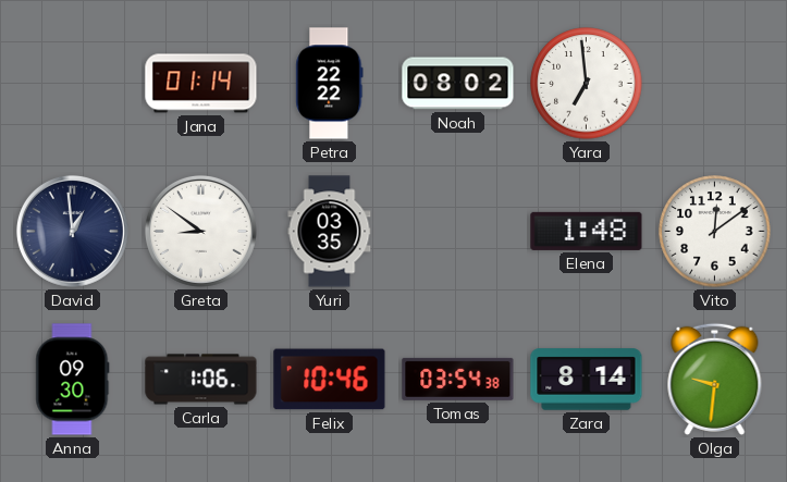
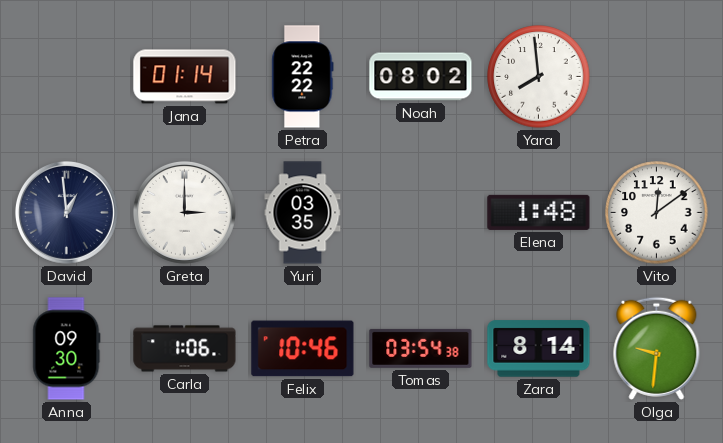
Yara: 6:59 -> 7:59 (539, 77)
Greta: 8:51 -> 3:00 (184, 212)
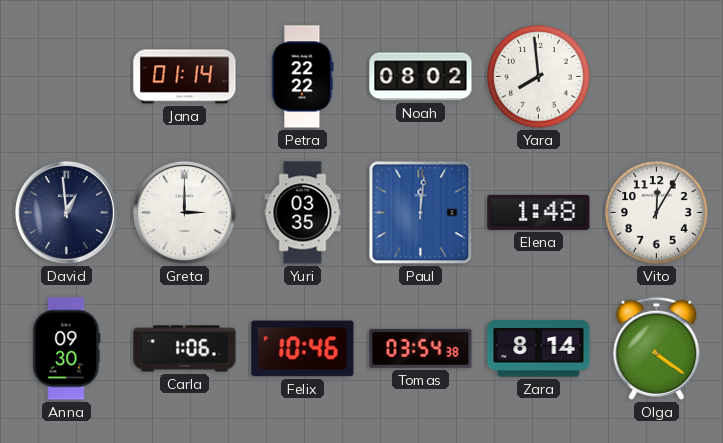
Paul: none -> 12:01 (421, 213)
Vito: 12:09 -> 12:05 (657, 213)
Olga: 9:31 -> 4:21 (657, 348)
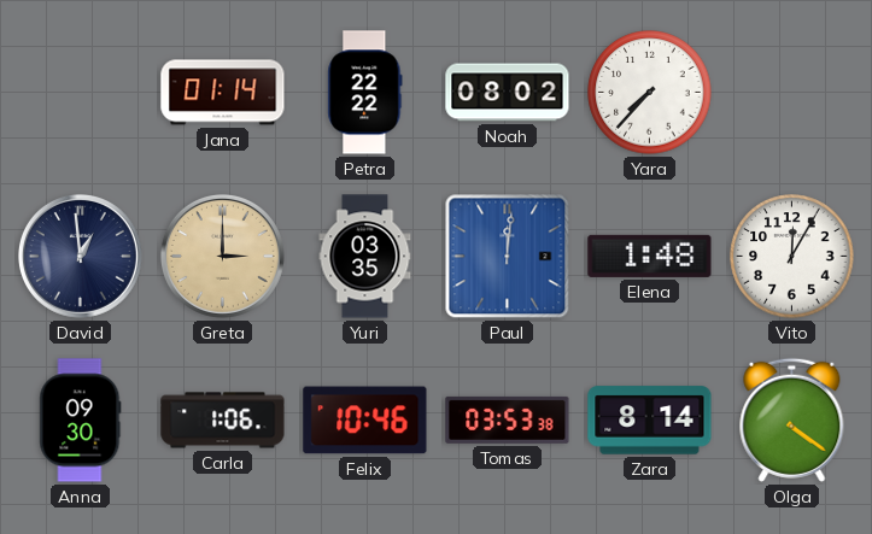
Yara: 7:59 -> 7:37 (650, 93)
Greta dial: white -> champagne (222, 256)
Tomas: 03:54 -> 03:53 (508, 419)
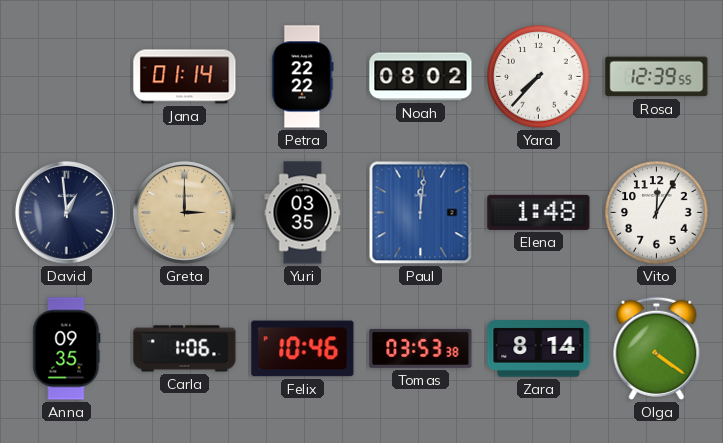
Rosa: none -> 12:39 (657, 77)
Anna: 09:30 -> 09:35 (67, 349)
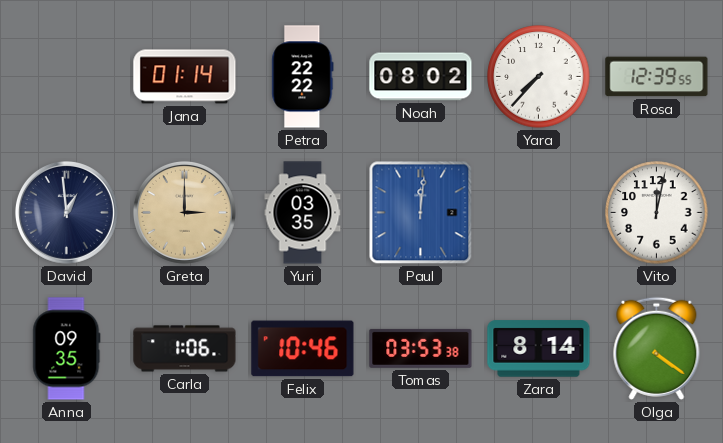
Elena: 1:48 -> none (539, 212)
Vito: 12:05 -> 12:02 (657, 213)
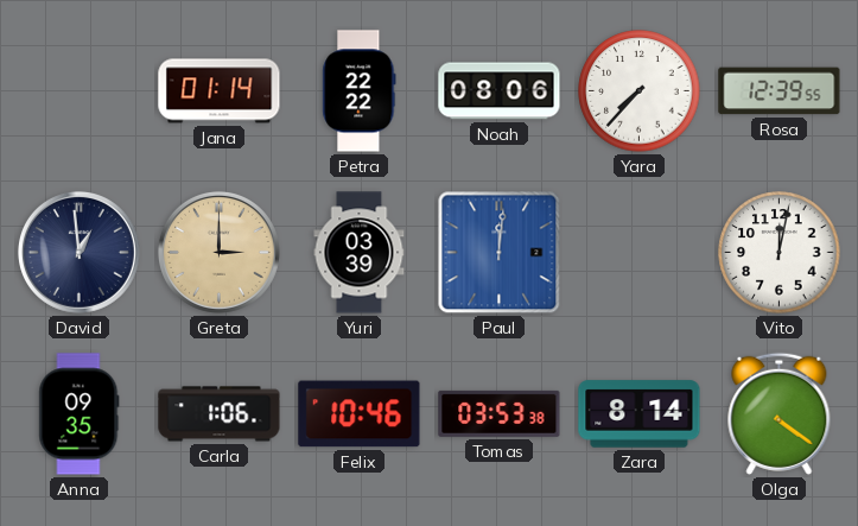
Noah: 08:02 -> 08:06 (500, 91)
Yuri: 03:35 -> 03:39 (360, 253)
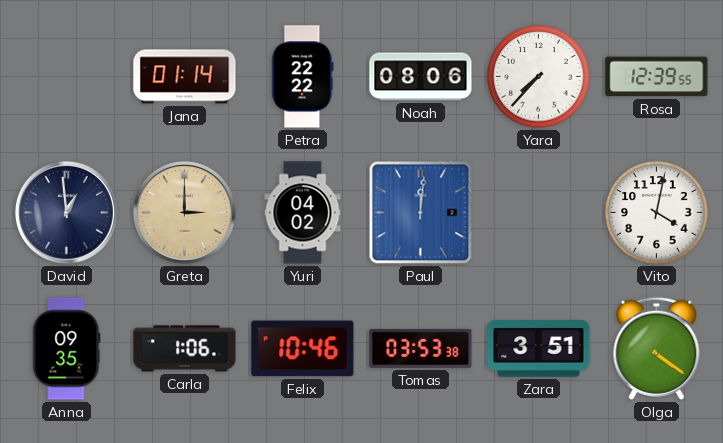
Yuri: 03:39 -> 04:02 (303, 213)
Vito: 12:02 -> 4:02 (657, 213)
Zara: 8:14 -> 3:51 (539, 349)
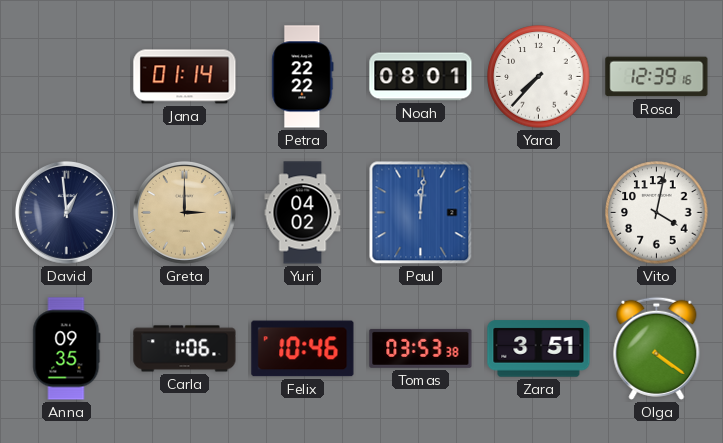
Noah: 08:06 -> 08:01 (421, 77)
Rosa: 12:39:55 -> 12:39:16 (657, 77)
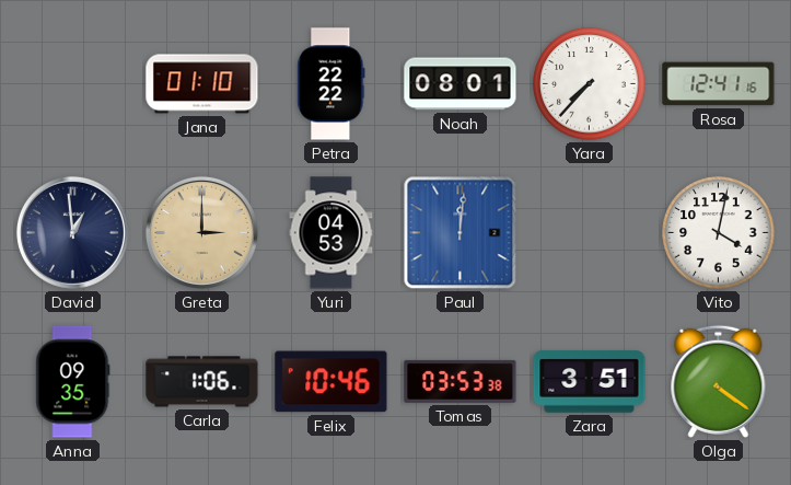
Jana: 01:14 -> 01:10 (202, 84)
Rosa: 12:39 -> 12:41 (719, 84)
Yuri: 04:02 -> 04:53 (331, 233)
